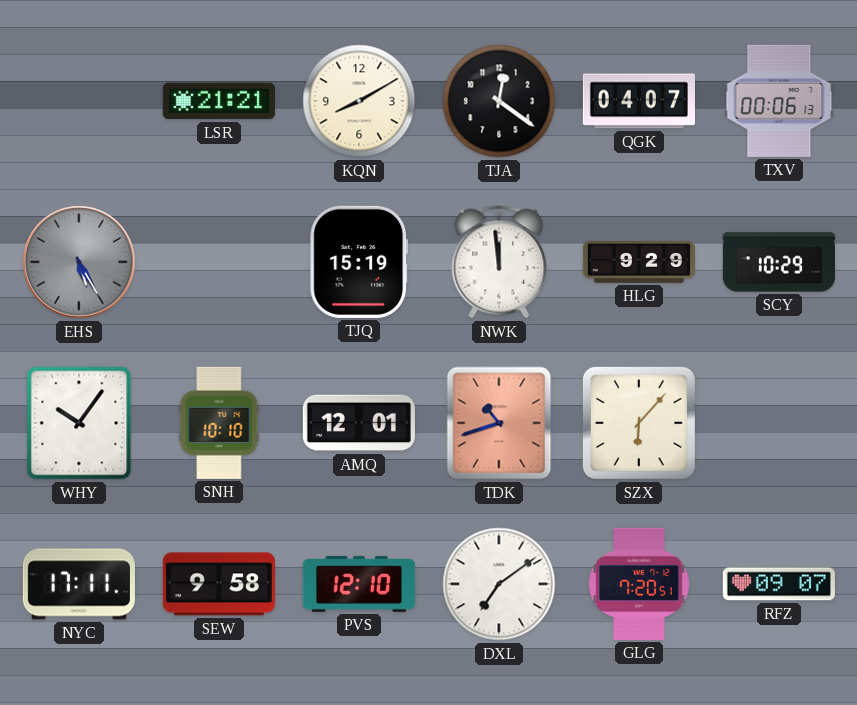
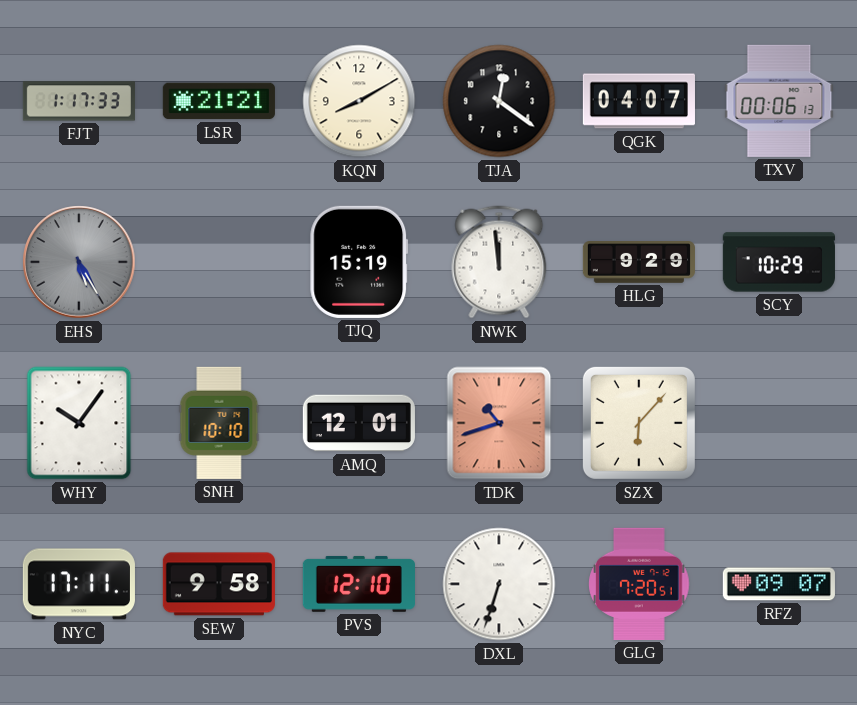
FJT: none -> 1:17 (79, 101)
DXL: 7:09 -> 6:33 (499, 584)
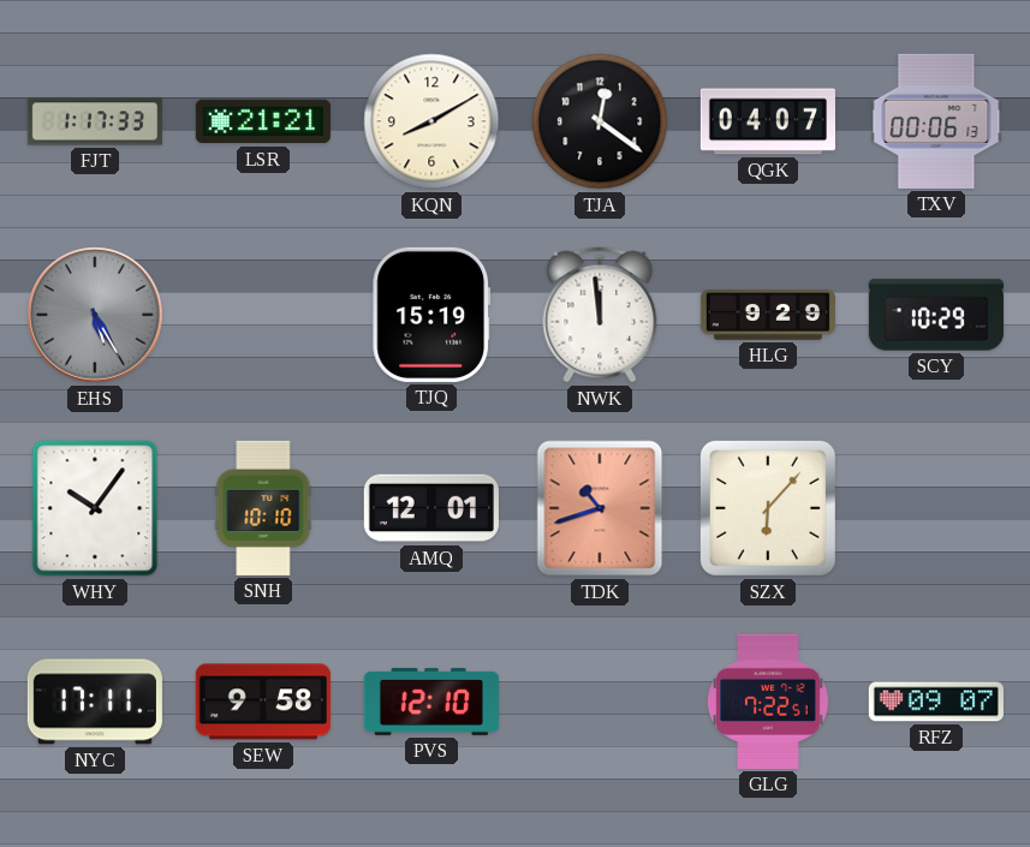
DXL: 6:33 -> none (499, 584)
GLG: 7:20 -> 7:22 (768, 702)
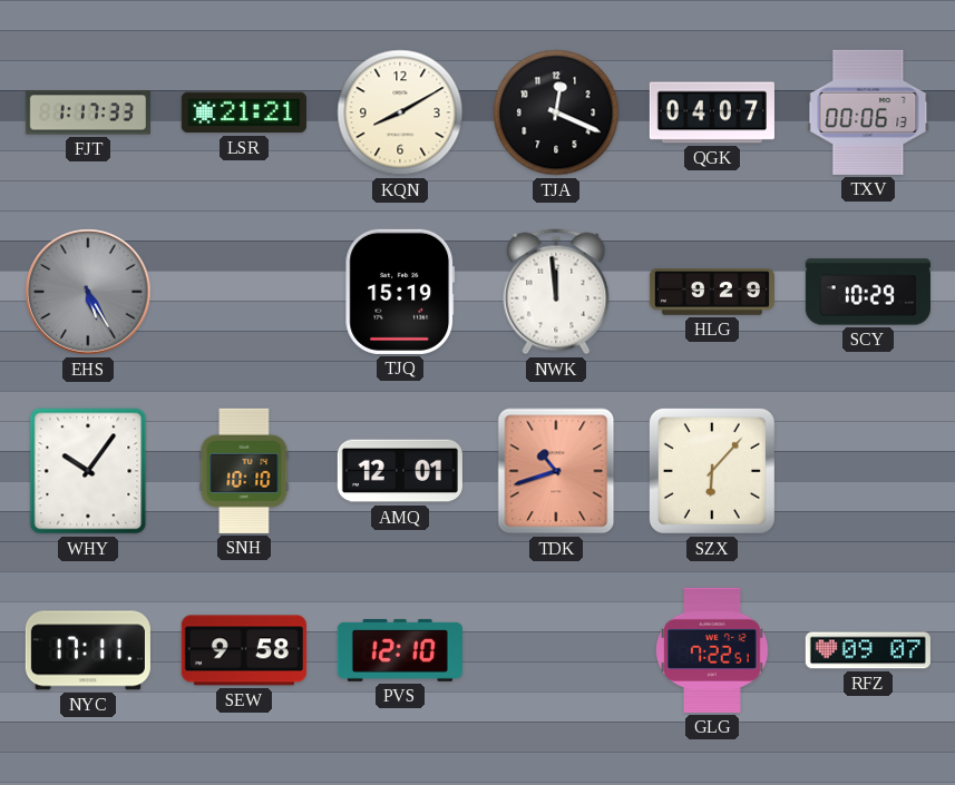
TJA: 12:21 -> 12:19 (556, 112)
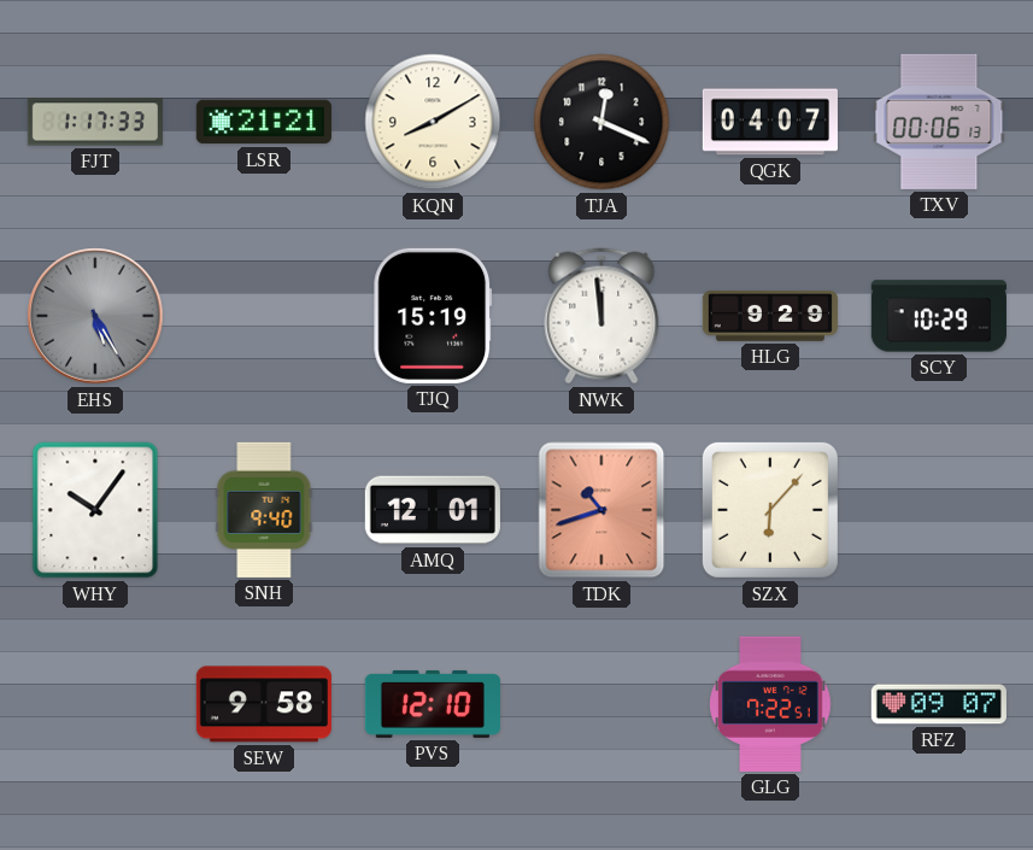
SNH: 10:10 -> 9:40 (264, 510)
NYC: 17:11 -> none (88, 650)
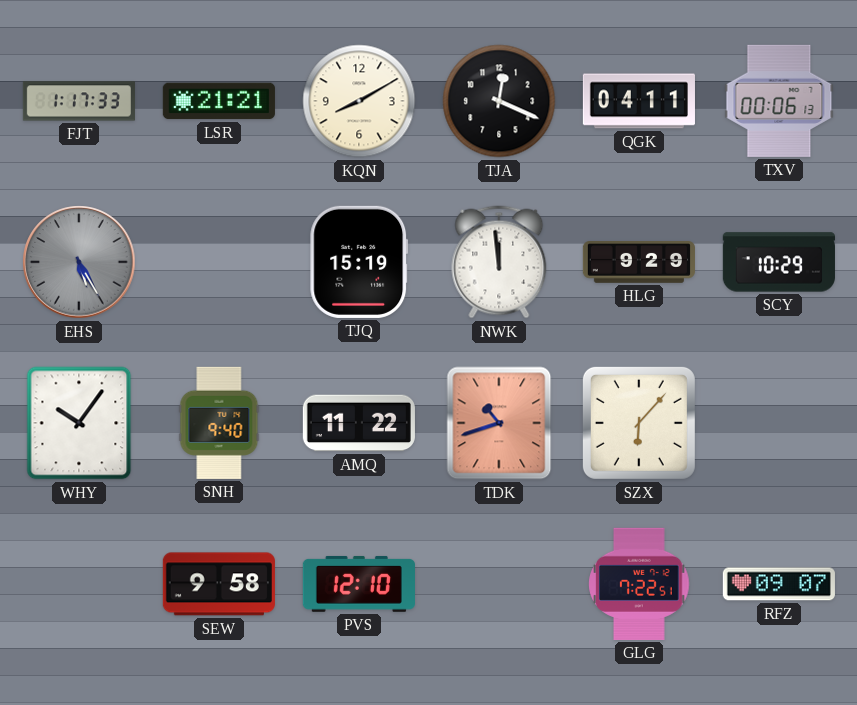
QGK: 04:07 -> 04:11 (639, 101)
AMQ: 12:01 -> 11:22 (359, 423)
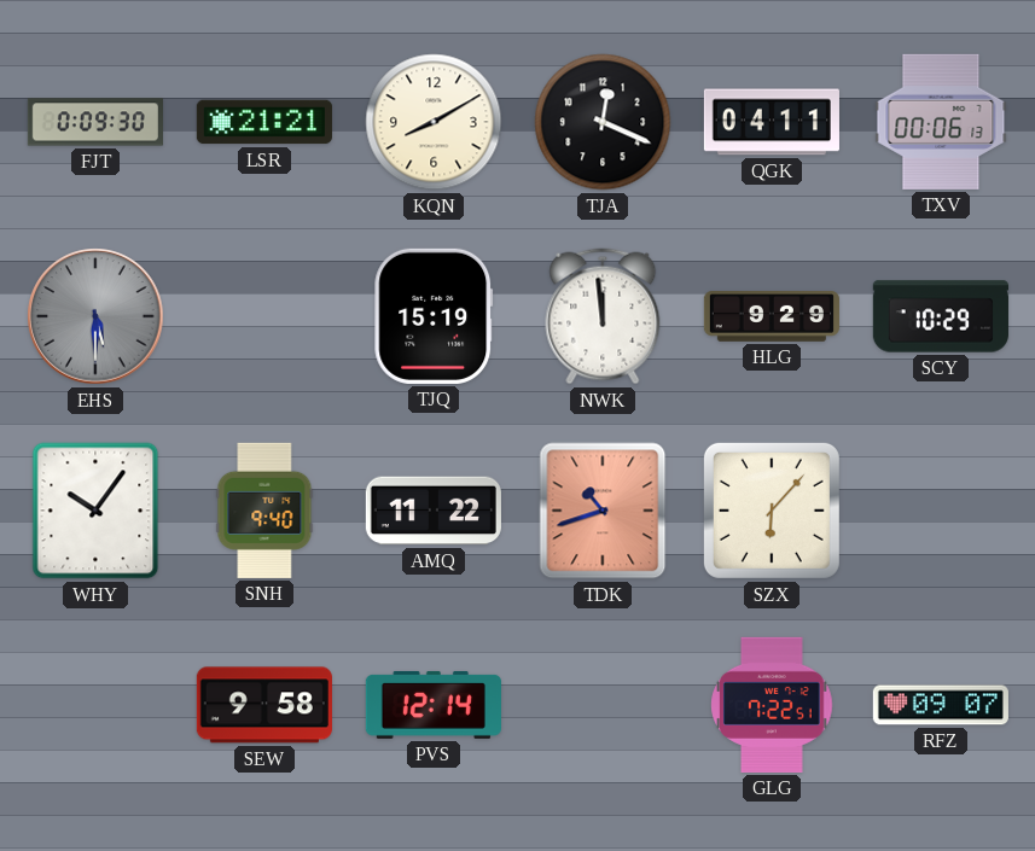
FJT: 1:17 -> 0:09 (95, 122)
EHS: 5:25 -> 5:30 (95, 316)
PVS: 12:10 -> 12:14 (434, 705)
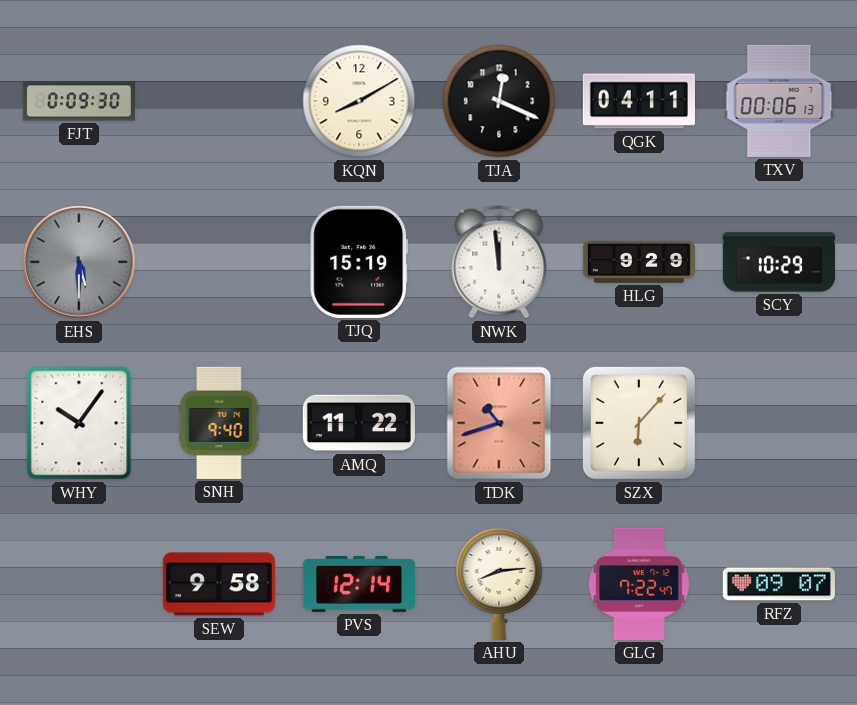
LSR: 21:21 -> none (264, 122)
AHU: none -> 8:14 (499, 583)
GLG: 7:22:51 -> 7:22:47 (639, 584)
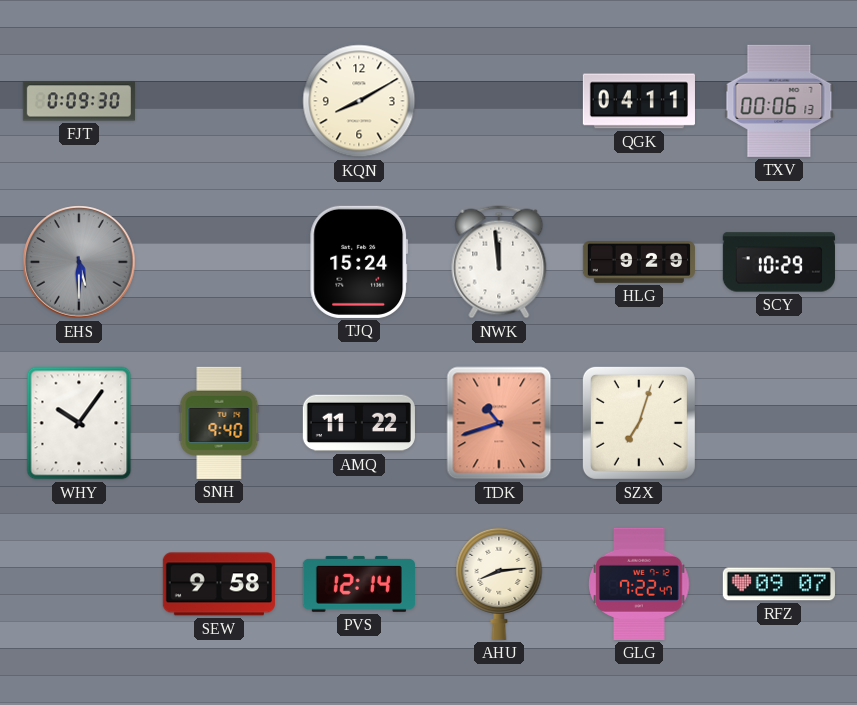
TJA: 12:19 -> none (499, 101)
TJQ: 15:19 -> 15:24 (359, 262)
SZX: 6:07 -> 7:03 (639, 423)
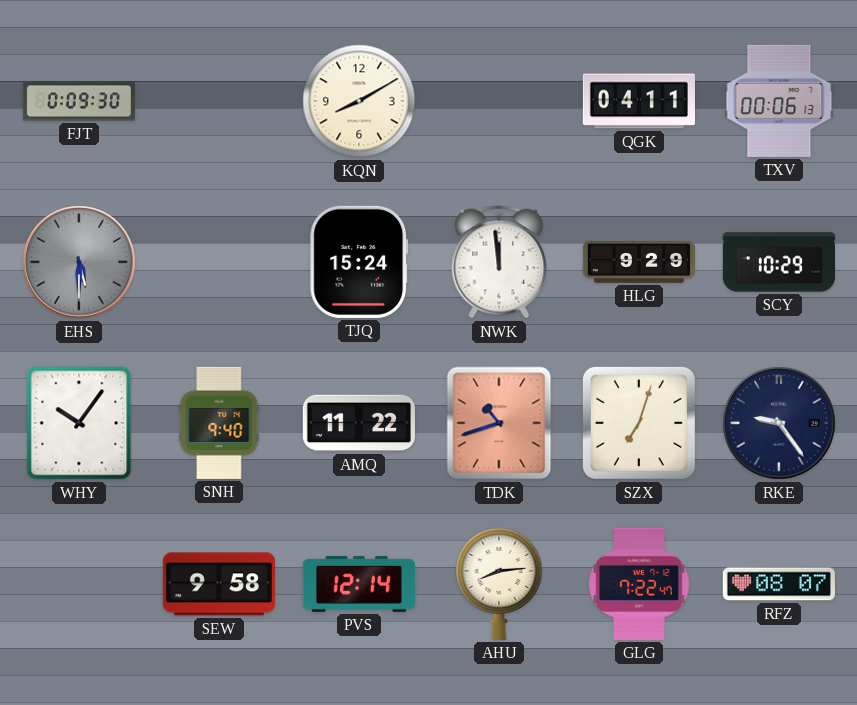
RKE: none -> 9:24 (779, 423)
RFZ: 09:07 -> 08:07 (779, 584)
